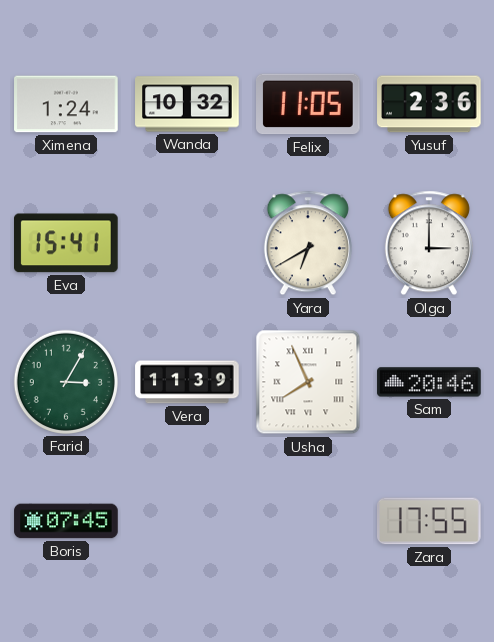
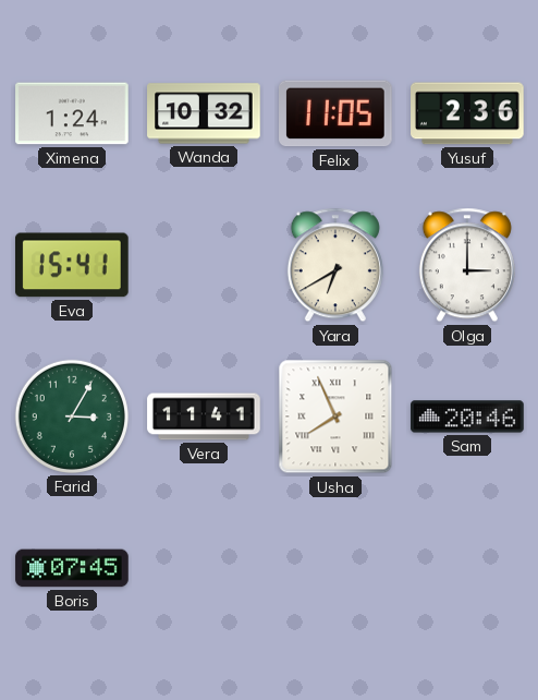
Vera: 11:39 -> 11:41 (204, 417)
Zara: 17:55 -> none (430, 521)
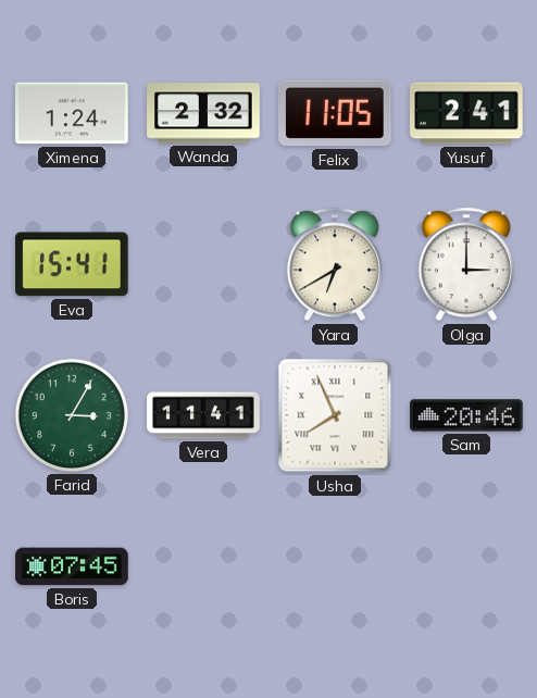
Wanda: 10:32 -> 2:32 (203, 113)
Yusuf: 2:36 -> 2:41 (466, 113)
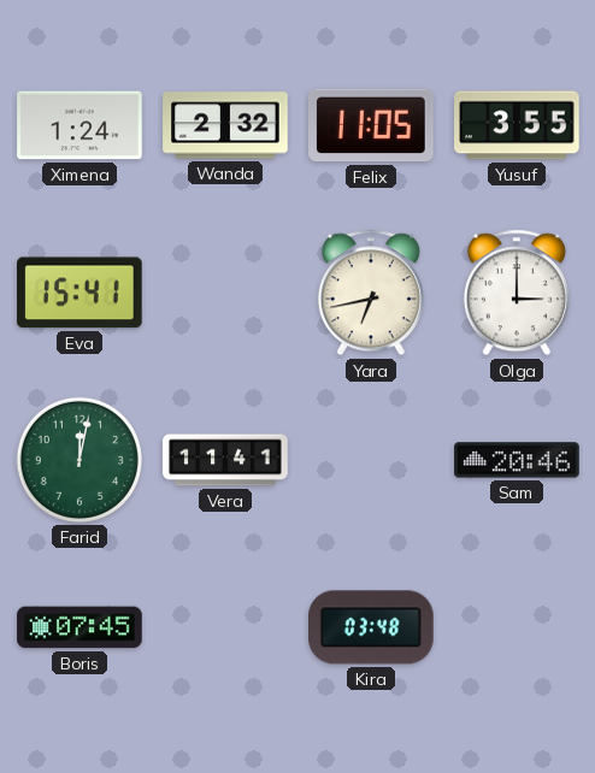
Yusuf: 2:41 -> 3:55 (517, 125)
Yara: 6:40 -> 6:43 (371, 293)
Farid: 3:05 -> 12:02 (79, 460)
Usha: 7:56 -> none (335, 415)
Kira: none -> 03:48 (372, 627)
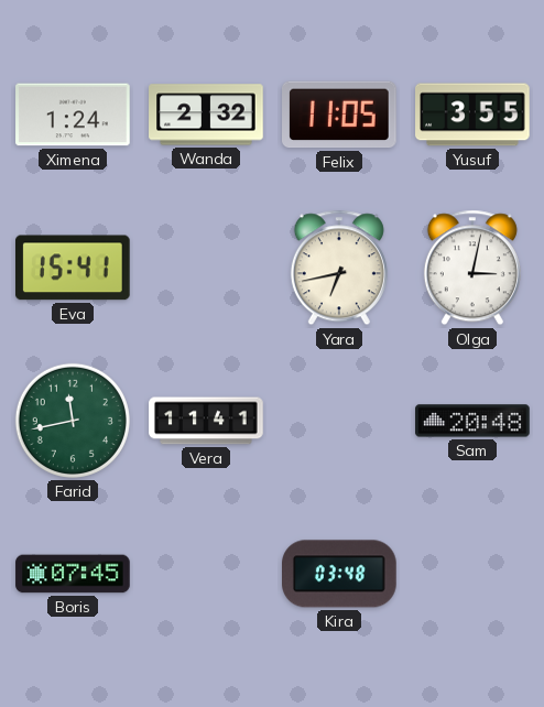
Olga: 3:00 -> 3:02 (472, 268)
Farid: 12:02 -> 11:43 (73, 421)
Sam: 20:46 -> 20:48 (472, 421)
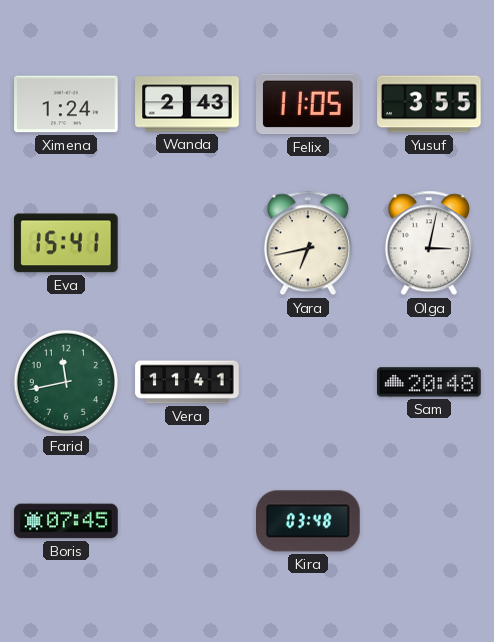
Wanda: 2:32 -> 2:43 (187, 104)
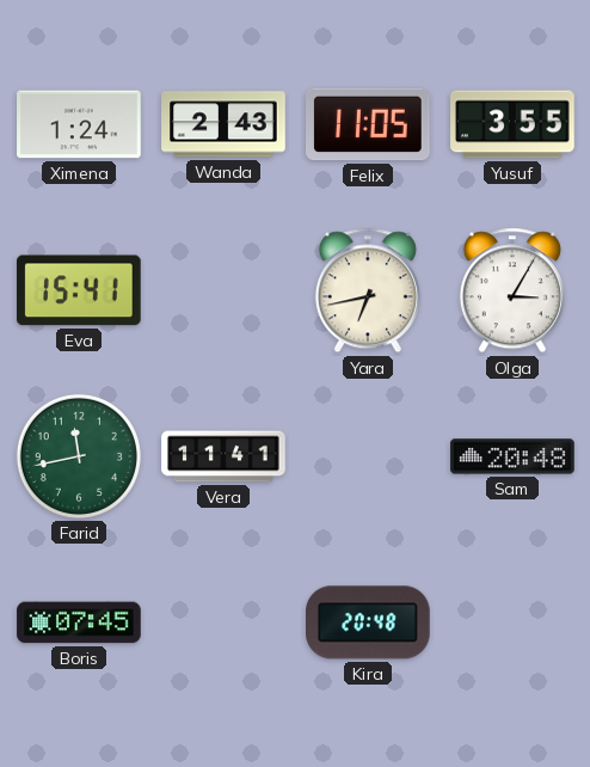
Olga: 3:02 -> 3:05 (512, 290)
Kira: 03:48 -> 20:48 (369, 622)
